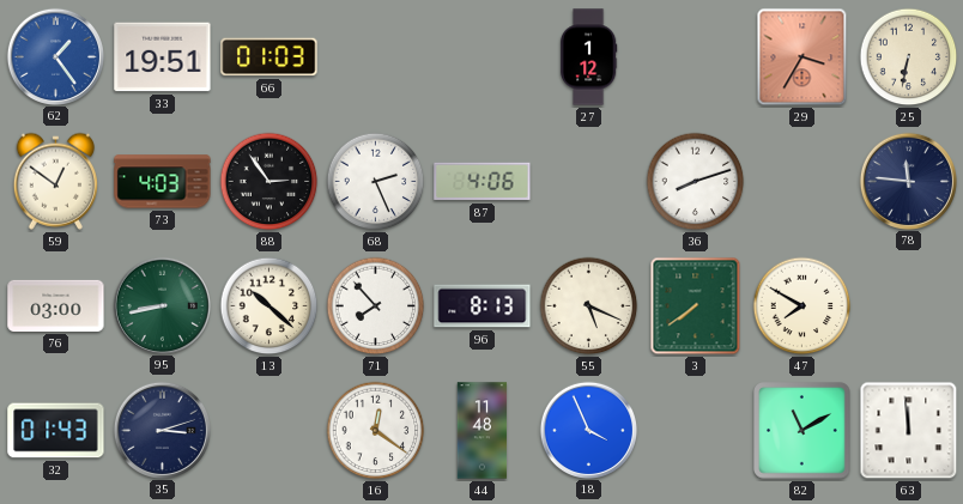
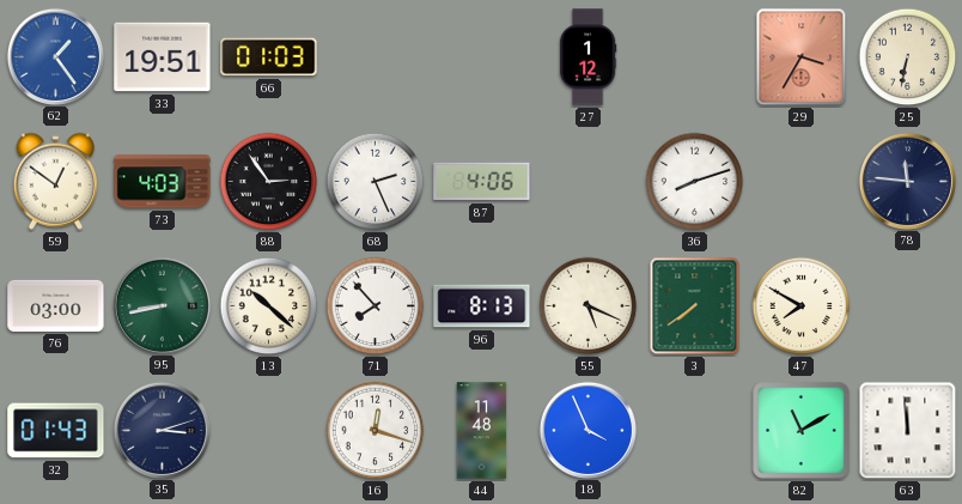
16: 12:21 -> 12:18 (376, 431)
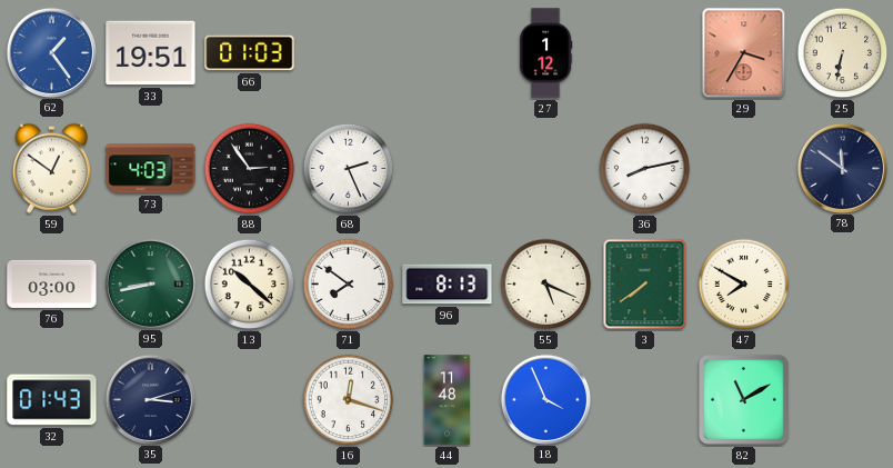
87: 4:06 -> none (482, 182)
36: 8:12 -> 8:13 (645, 169)
78: 11:46 -> 11:51 (842, 168)
71: 7:53 -> 7:51 (349, 285)
63: 11:59 -> none (908, 431)
